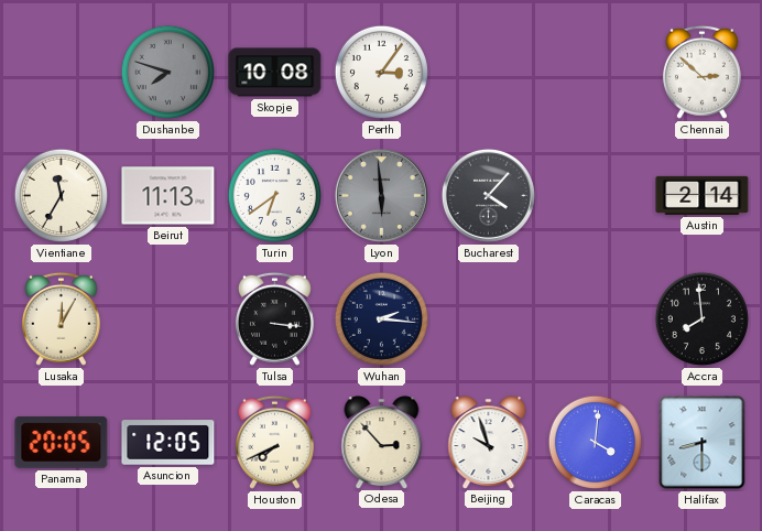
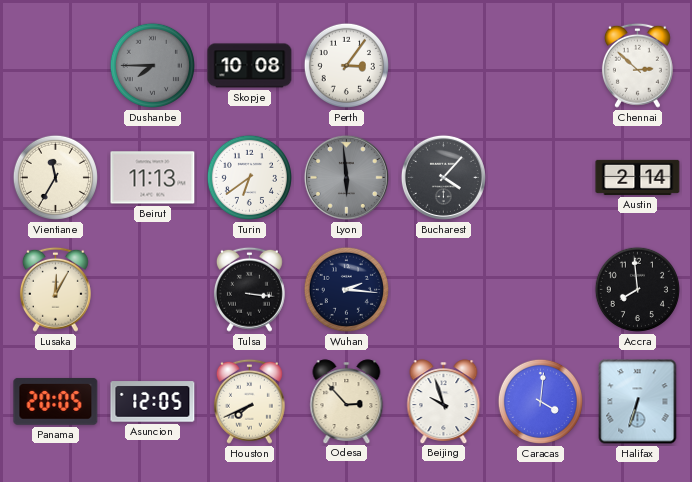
Dushanbe: 7:48 -> 7:45 (152, 65)
Halifax: 8:30 -> 6:33 (638, 402)
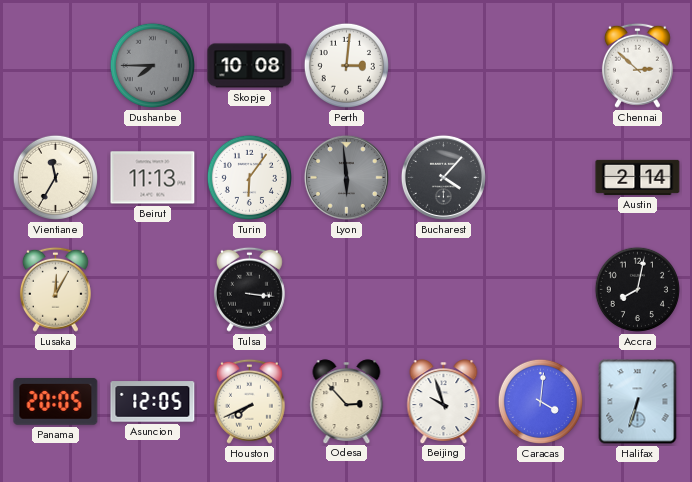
Perth: 3:06 -> 3:01 (346, 65)
Turin: 6:39 -> 6:06 (249, 177)
Wuhan: 2:16 -> none (346, 289)
Accra: 7:59 -> 8:02 (637, 289)
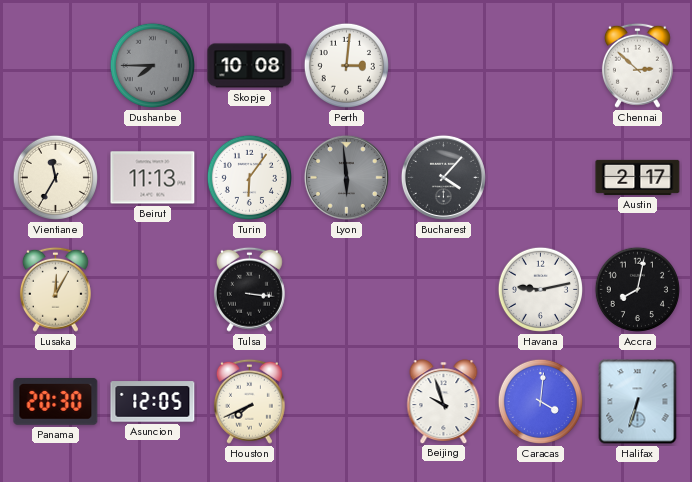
Austin: 2:14 -> 2:17 (638, 177)
Havana: none -> 9:13 (540, 289)
Panama: 20:05 -> 20:30 (56, 402)
Odesa: 2:53 -> none (347, 401)
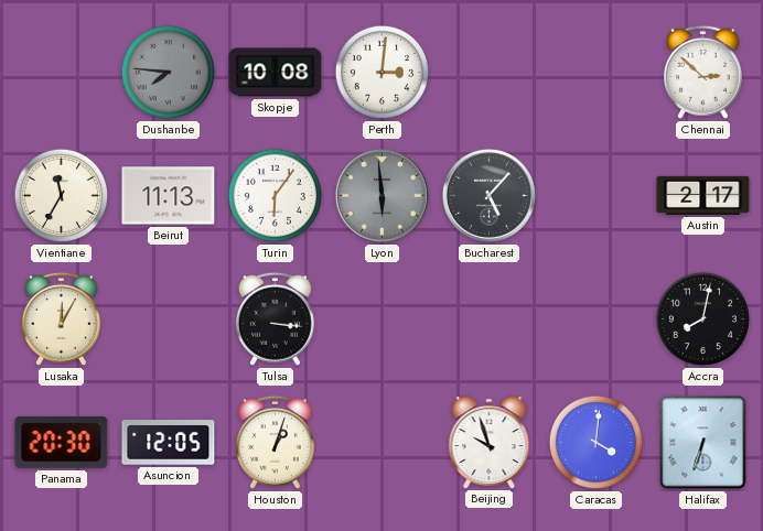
Dushanbe: 7:45 -> 7:46 (168, 72)
Bucharest: 4:07 -> 5:07 (488, 195)
Havana: 9:13 -> none (540, 289)
Houston: 7:41 -> 1:03 (275, 442)
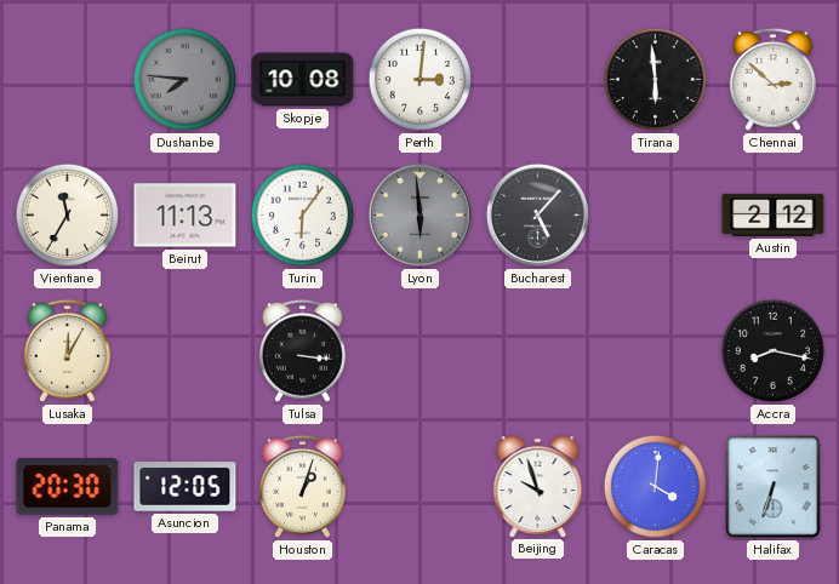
Tirana: none -> 5:59 (655, 79)
Austin: 2:17 -> 2:12 (774, 214)
Accra: 8:02 -> 8:17 (772, 350)
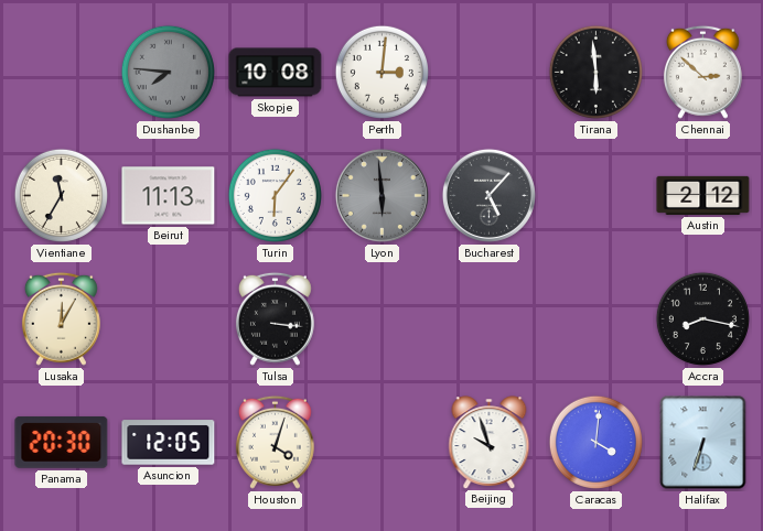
Houston: 1:03 -> 4:03 (275, 442)
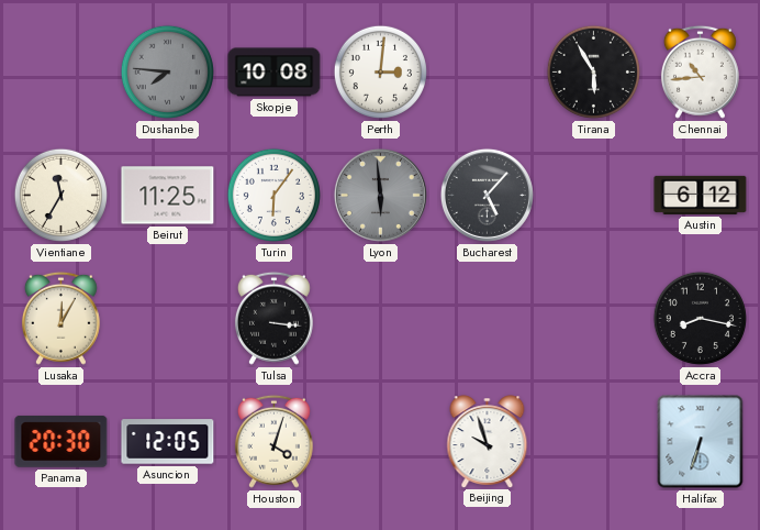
Tirana: 5:59 -> 5:55 (593, 71)
Chennai: 2:52 -> 10:44 (700, 71)
Beirut: 11:13 -> 11:25 (168, 196)
Austin: 2:12 -> 6:12 (701, 195)
Caracas: 4:01 -> none (595, 442)
